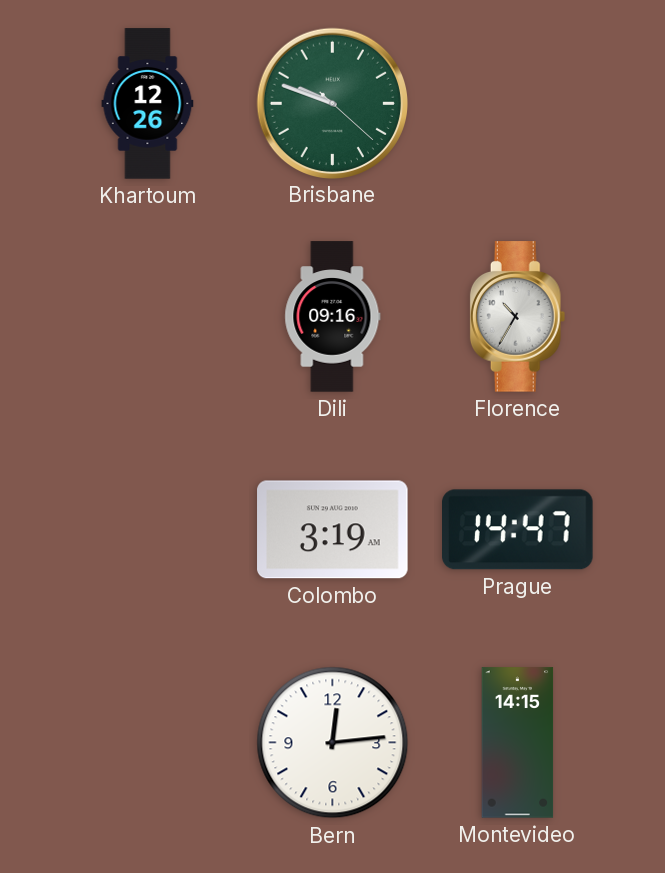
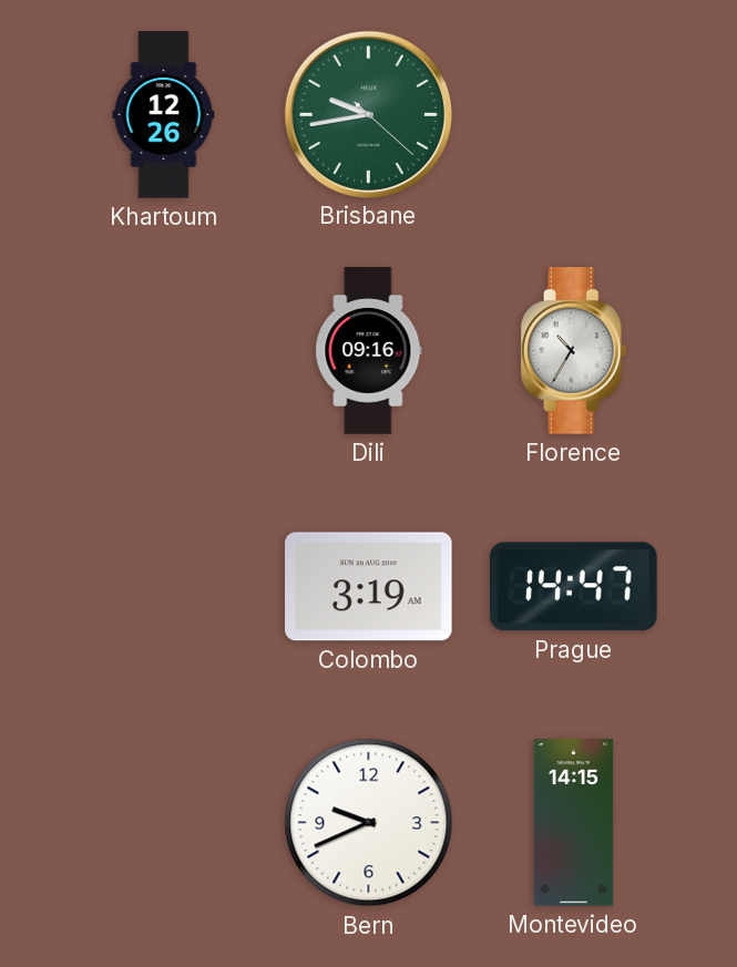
Brisbane: 9:48 -> 9:43 (368, 114)
Bern: 12:14 -> 9:41 (369, 823)
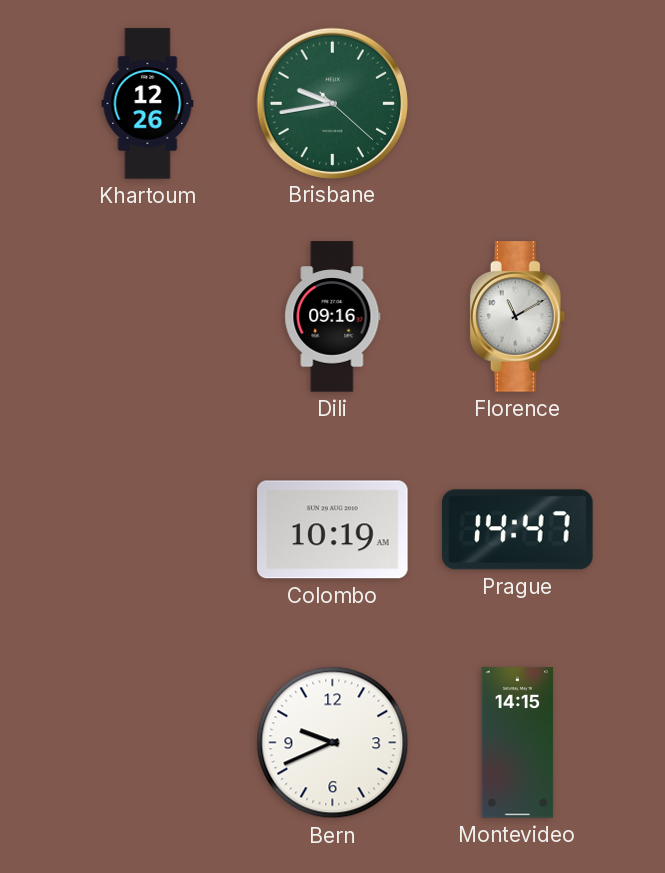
Florence: 10:35 -> 11:10 (518, 317)
Colombo: 3:19 -> 10:19 (333, 530)
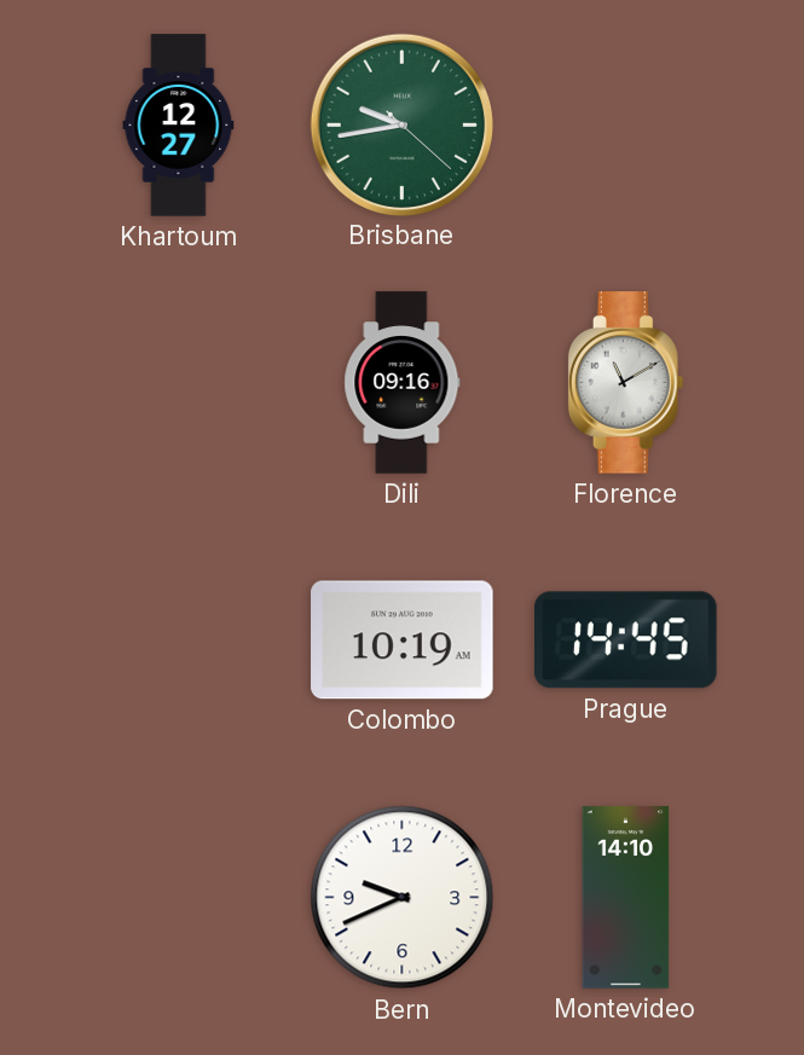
Khartoum: 12:26 -> 12:27 (179, 126)
Prague: 14:47 -> 14:45 (626, 640)
Montevideo: 14:15 -> 14:10 (626, 898)
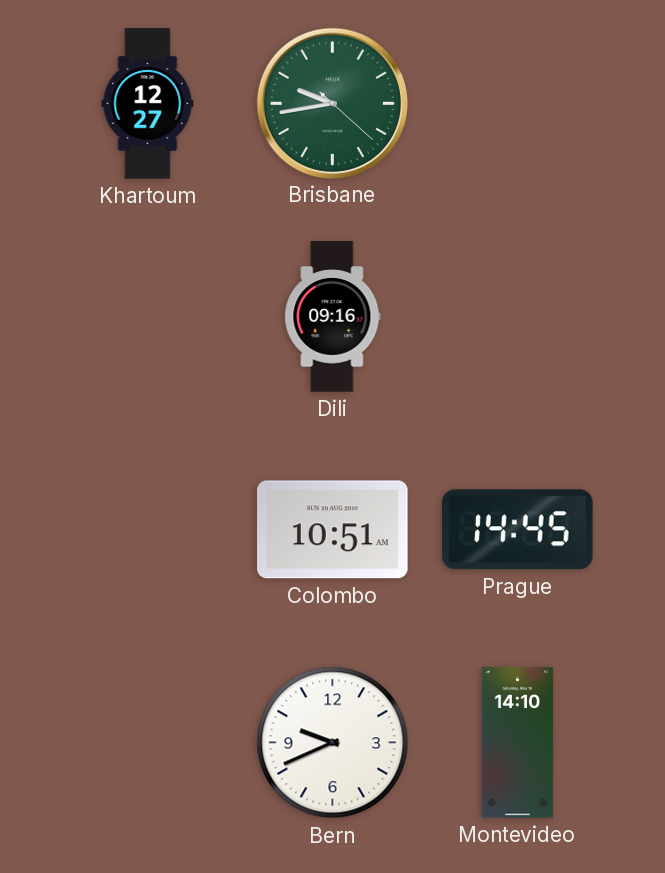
Florence: 11:10 -> none (626, 383)
Colombo: 10:19 -> 10:51 (333, 530)
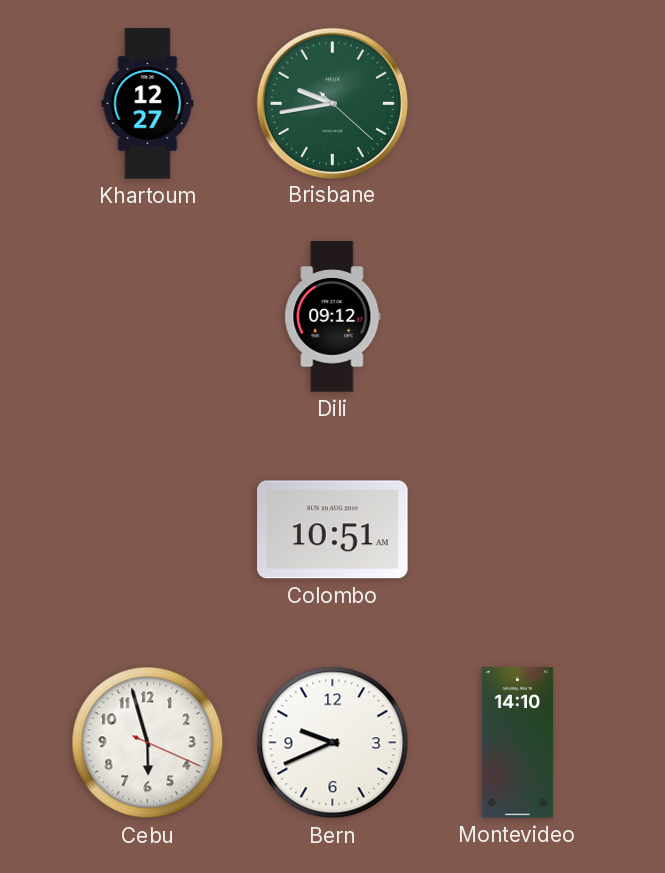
Dili: 09:16 -> 09:12 (333, 317)
Prague: 14:45 -> none (518, 530)
Cebu: none -> 5:57 (148, 743)
